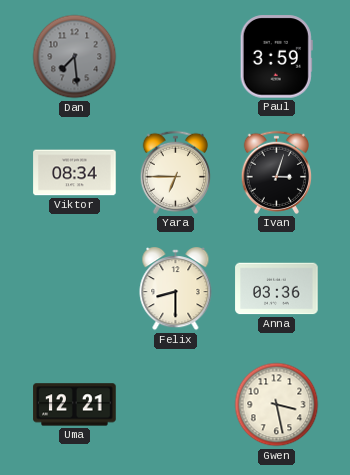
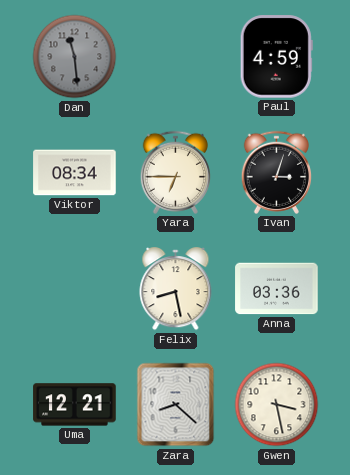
Dan: 7:29 -> 11:29 (75, 57)
Paul: 3:59 -> 4:59 (276, 57)
Felix: 8:30 -> 8:28 (176, 289)
Zara: none -> 8:22 (176, 405)
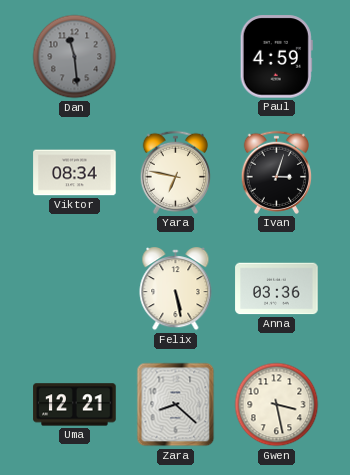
Yara: 6:45 -> 6:47 (175, 172)
Felix: 8:28 -> 5:28 (176, 289)
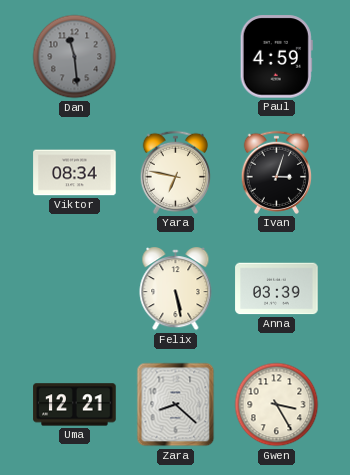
Anna: 03:36 -> 03:39 (277, 289)
Gwen: 3:28 -> 3:25 (277, 405)
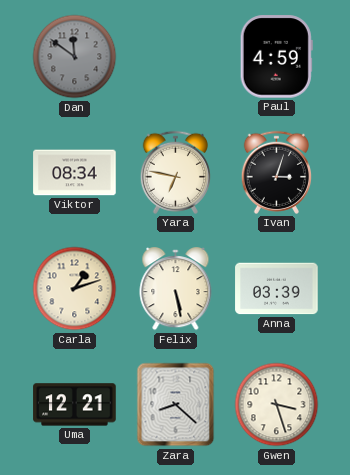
Dan: 11:29 -> 11:51 (75, 57)
Carla: none -> 1:12 (75, 289)
Gwen: 3:25 -> 3:27 (277, 405)
